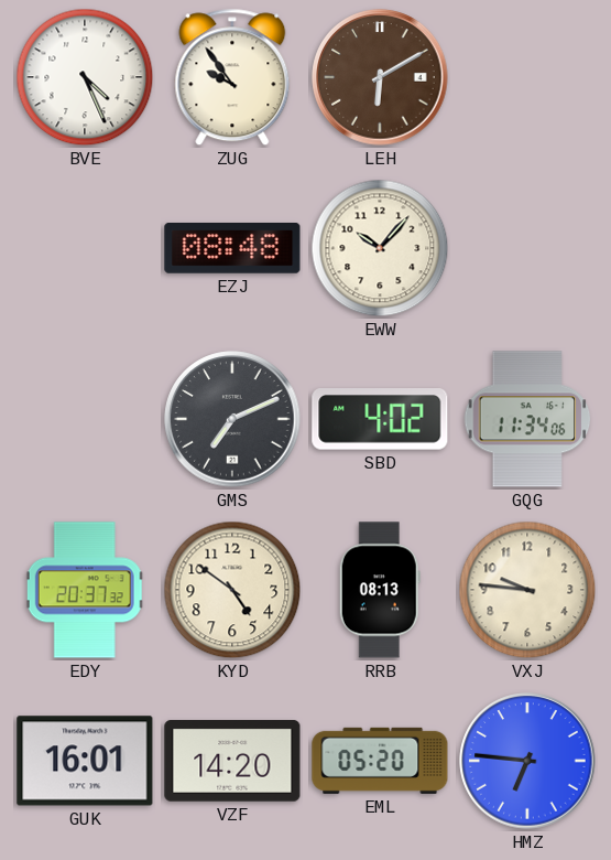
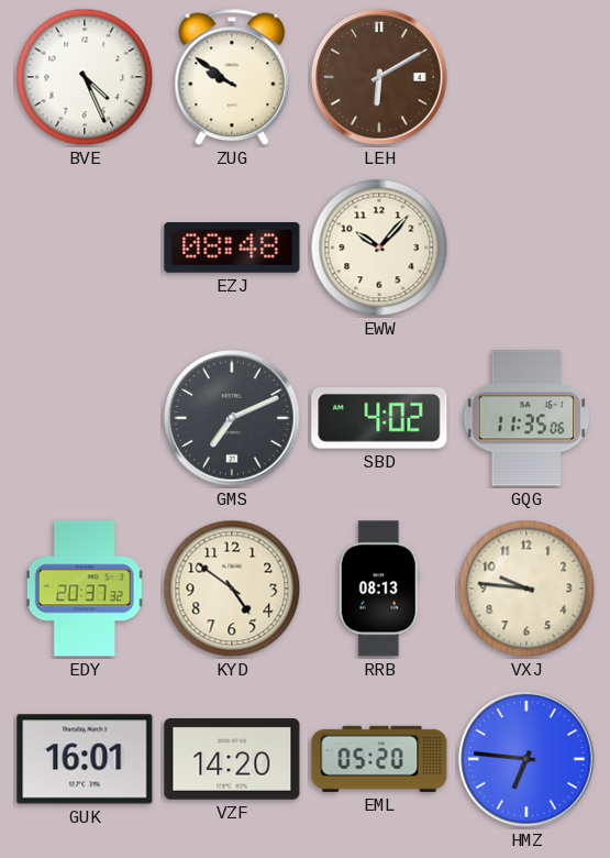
ZUG: 9:54 -> 9:51 (232, 77)
GQG: 11:34 -> 11:35 (526, 418)
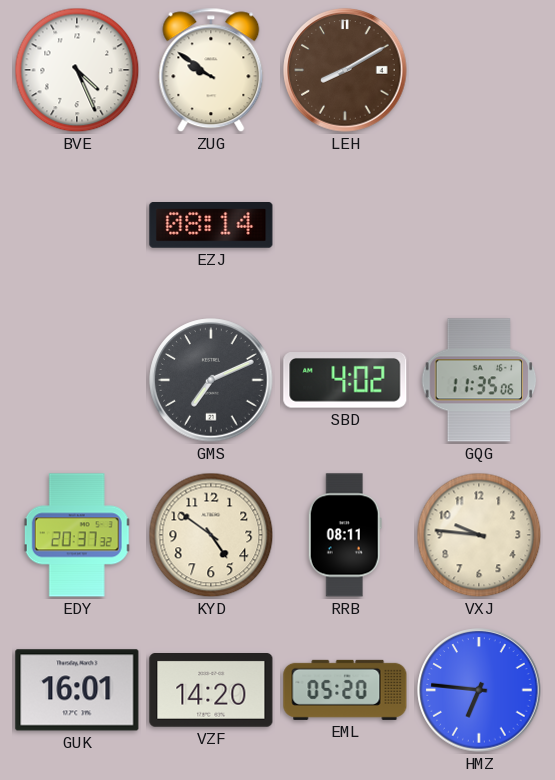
LEH: 6:10 -> 8:10 (345, 70)
EZJ: 08:48 -> 08:14 (211, 225)
EWW: 10:07 -> none (379, 248)
RRB: 08:13 -> 08:11 (345, 535)
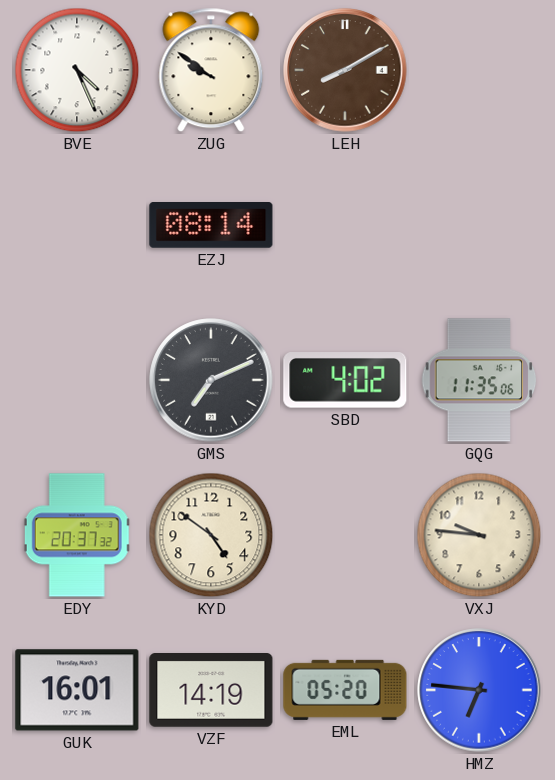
RRB: 08:11 -> none (345, 535)
VZF: 14:20 -> 14:19 (211, 691)
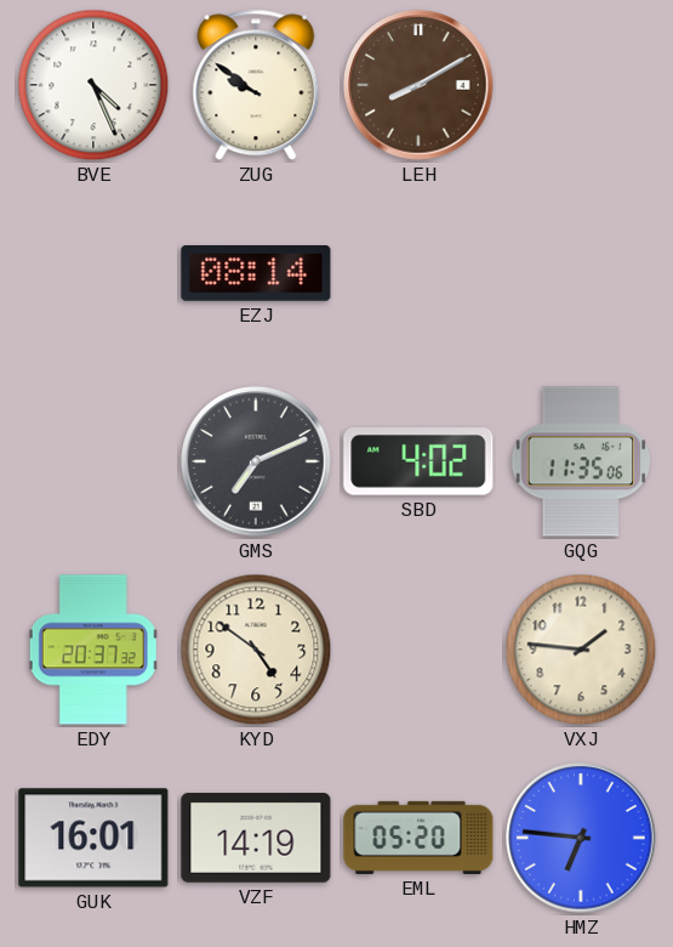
VXJ: 9:46 -> 1:46 (581, 650)
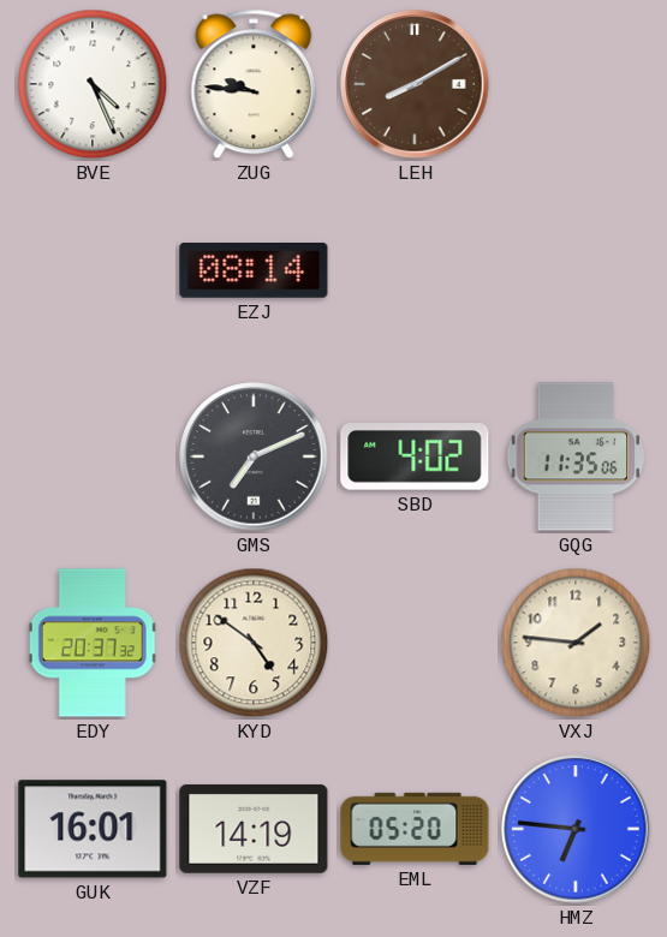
ZUG: 9:51 -> 9:46 (254, 84)
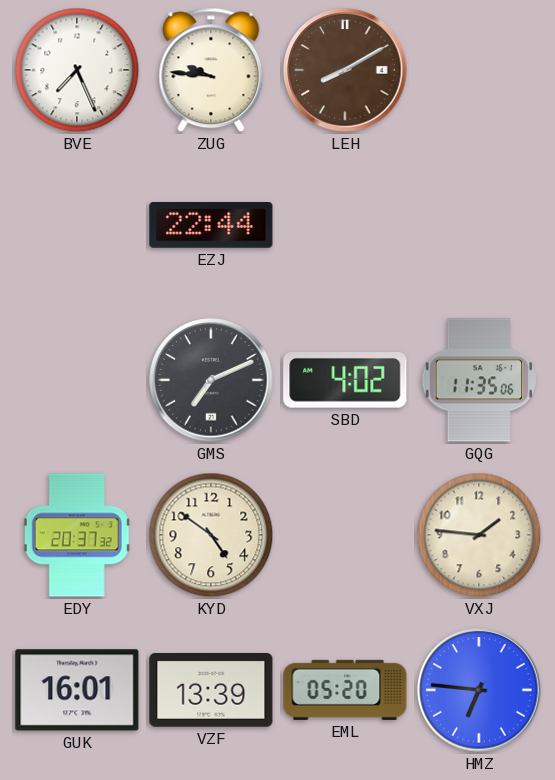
BVE: 4:26 -> 7:26 (77, 70)
EZJ: 08:14 -> 22:44 (211, 225)
VZF: 14:19 -> 13:39 (211, 691)
